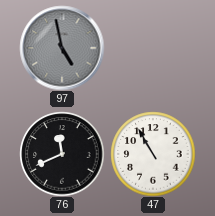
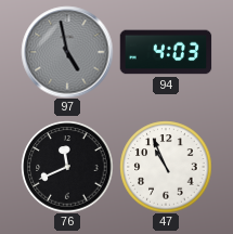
94: none -> 4:03 (166, 52)
47: 10:55 -> 10:56 (166, 167)
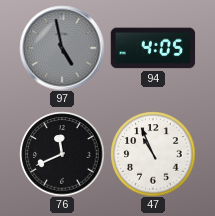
94: 4:03 -> 4:05 (153, 48)
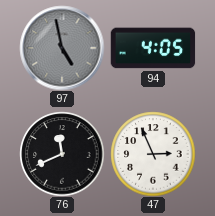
47: 10:56 -> 2:56 (153, 154)
